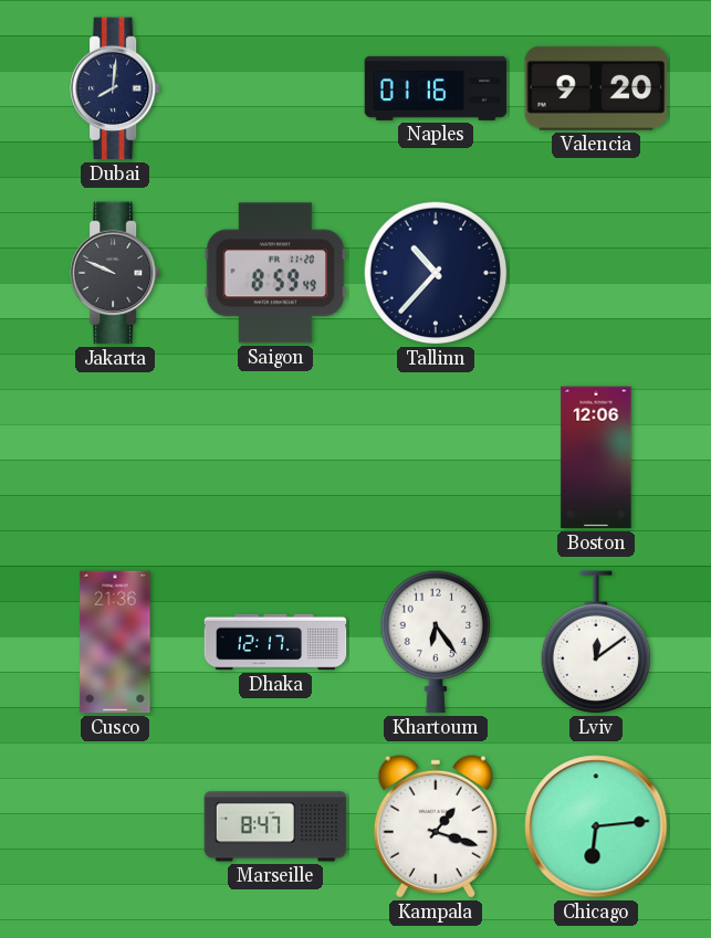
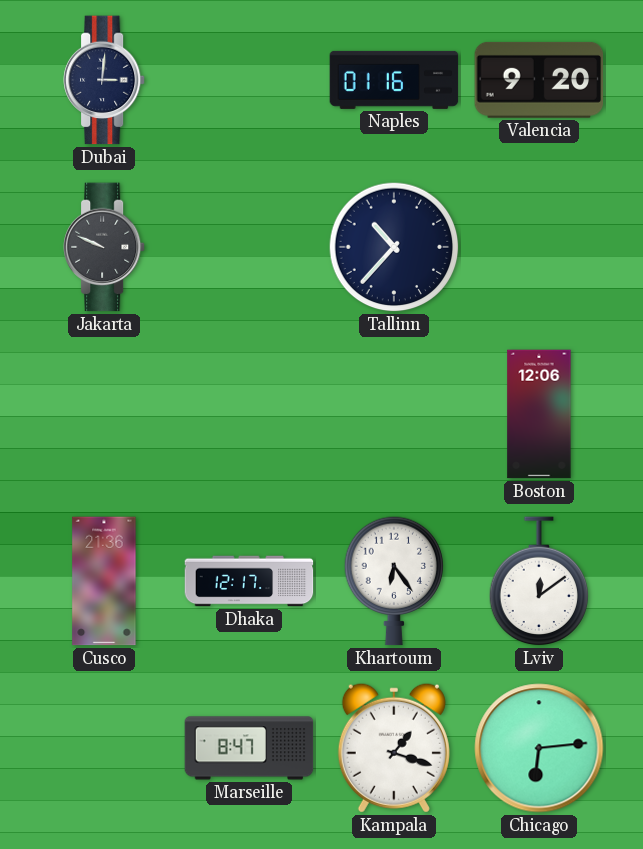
Dubai: 8:01 -> 3:01 (105, 80)
Saigon: 8:59 -> none (275, 273)
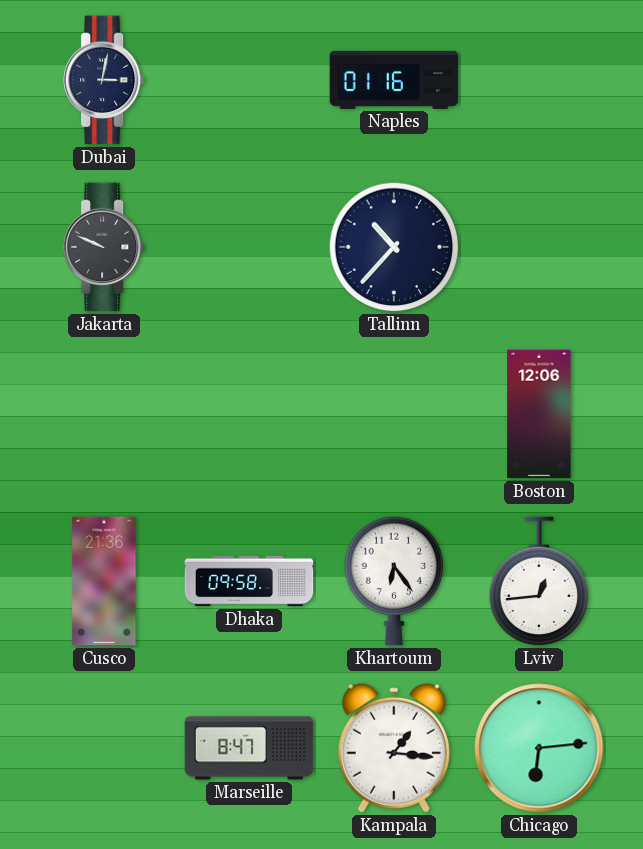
Dubai: 3:01 -> 3:02 (105, 80)
Valencia: 9:20 -> none (539, 80)
Dhaka: 12:17 -> 09:58 (249, 581)
Lviv: 12:09 -> 12:44 (539, 582)
Kampala: 1:18 -> 1:16 (394, 748)
